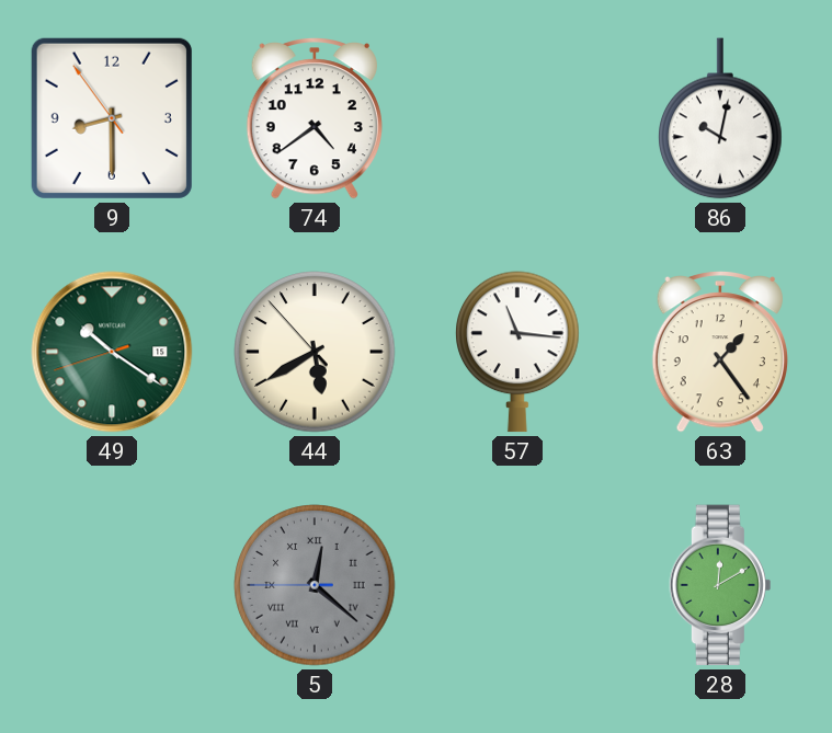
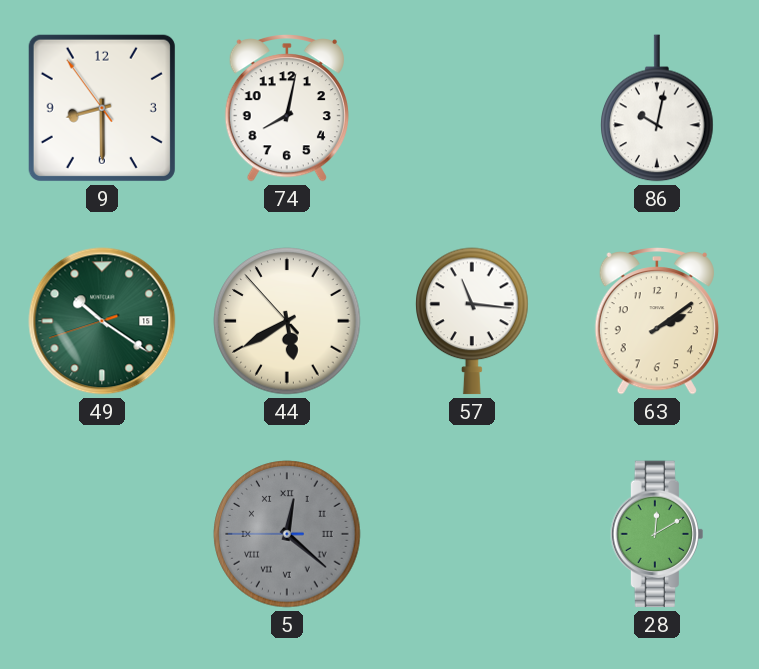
74: 4:39 -> 8:02 (287, 109)
63: 1:24 -> 2:09 (657, 322)
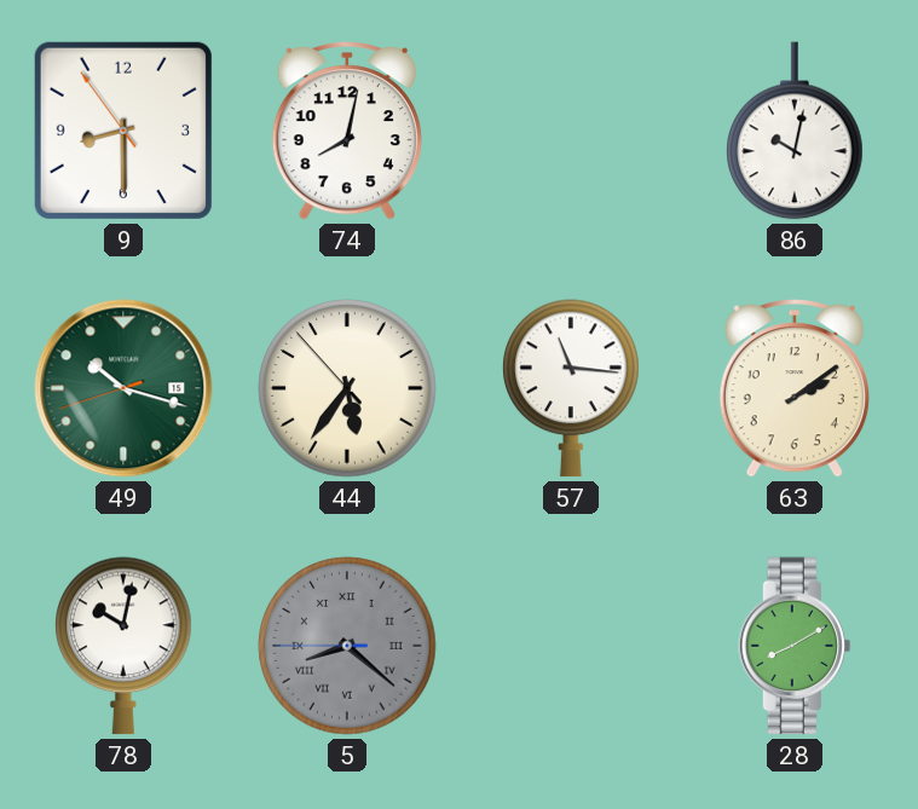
49: 10:20 -> 10:17 (123, 388)
44: 5:39 -> 5:35 (347, 388)
78: none -> 10:02 (123, 646)
5: 12:21 -> 8:21 (347, 646)
28: 12:10 -> 8:10 (793, 646)
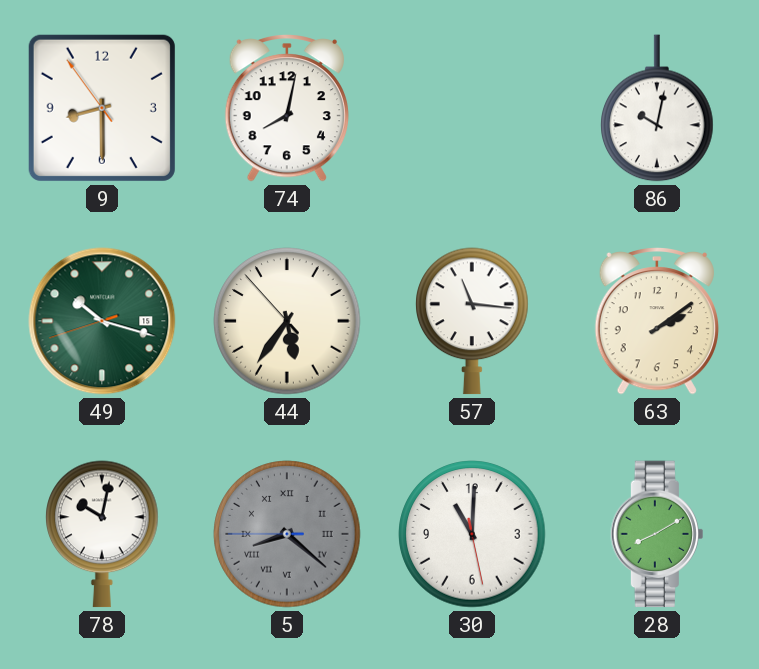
30: none -> 11:00 (472, 534)
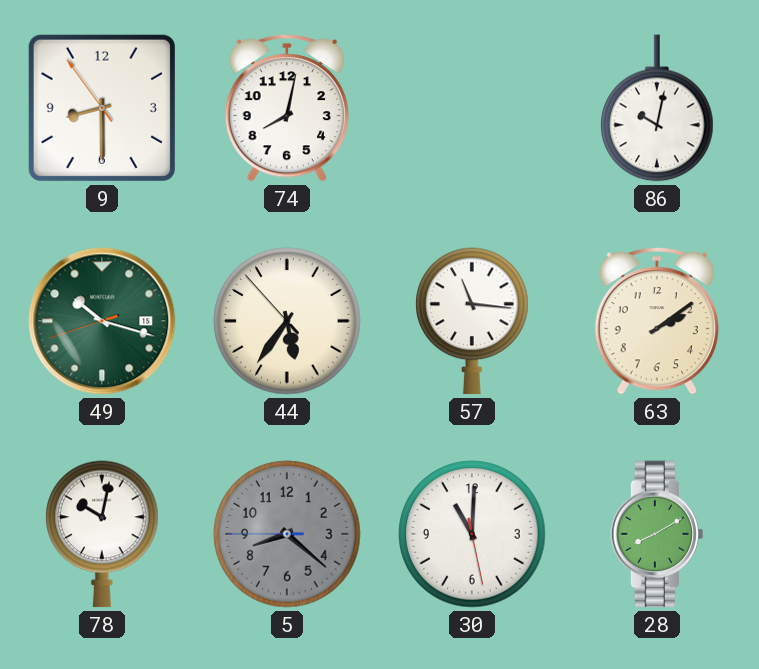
5 numerals: Roman -> Arabic (287, 534)
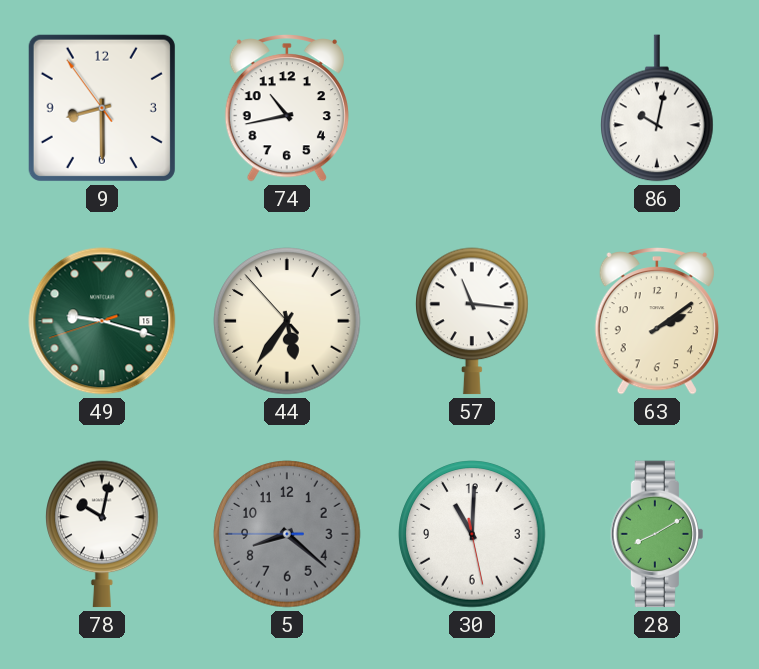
74: 8:02 -> 10:43 (287, 109)
49: 10:17 -> 9:17 (102, 321)
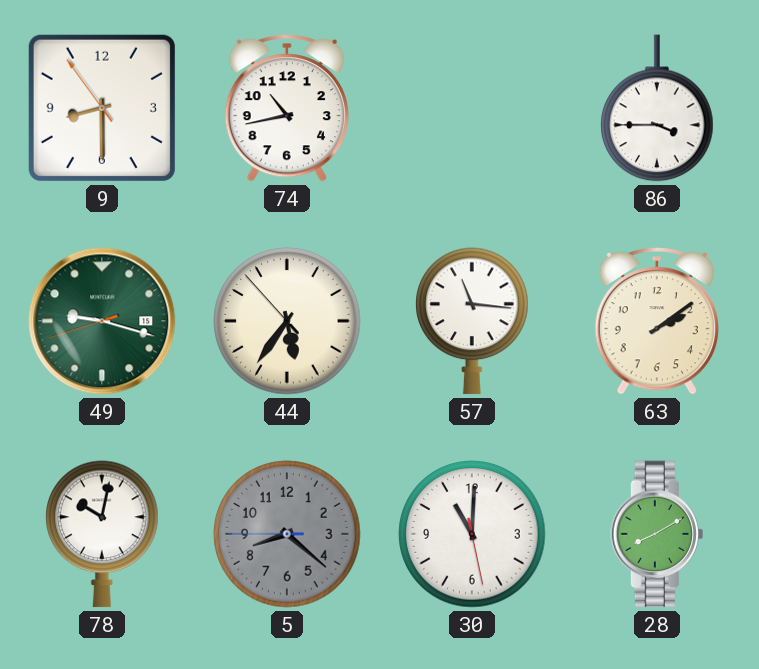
86: 10:02 -> 3:45 (657, 108)
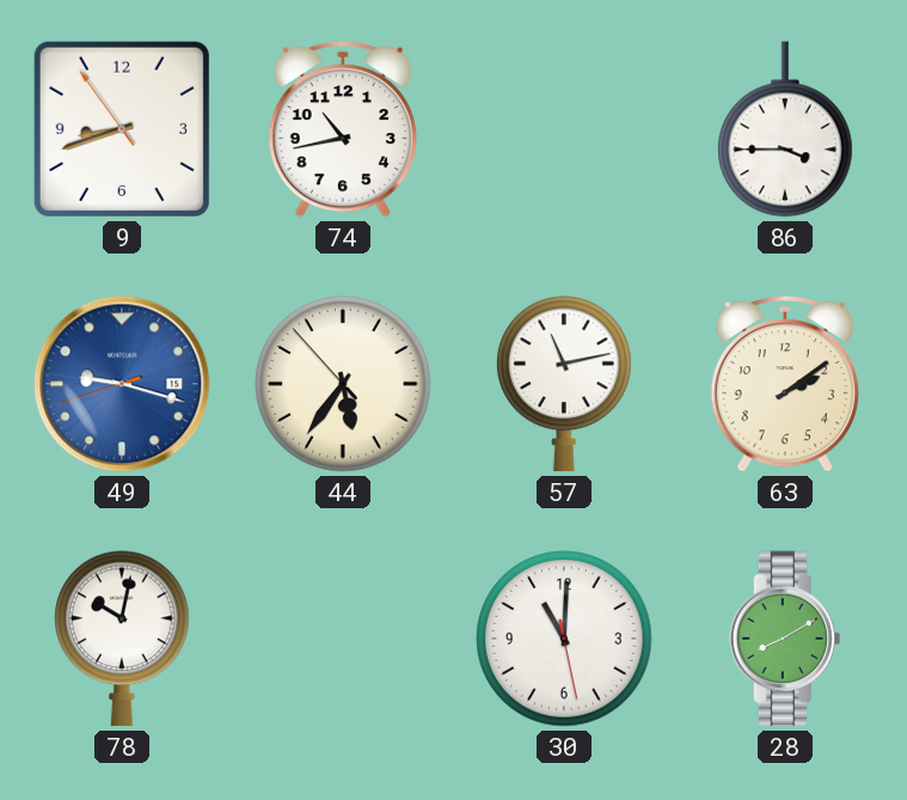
9: 8:29 -> 8:41 (122, 129)
49 dial: green -> blue (122, 384)
57: 11:16 -> 11:13 (564, 384)
5: 8:21 -> none (287, 534)
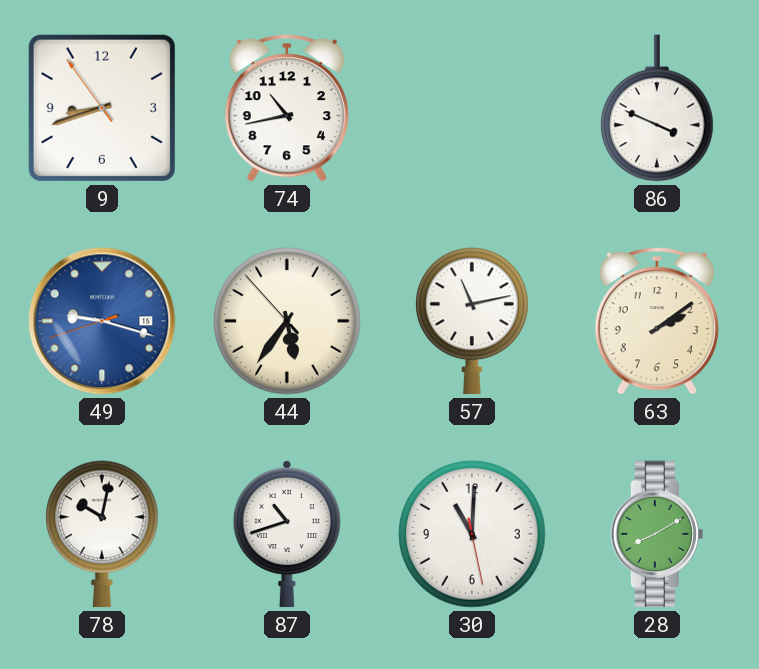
86: 3:45 -> 3:49 (657, 108)
87: none -> 10:42 (287, 534)
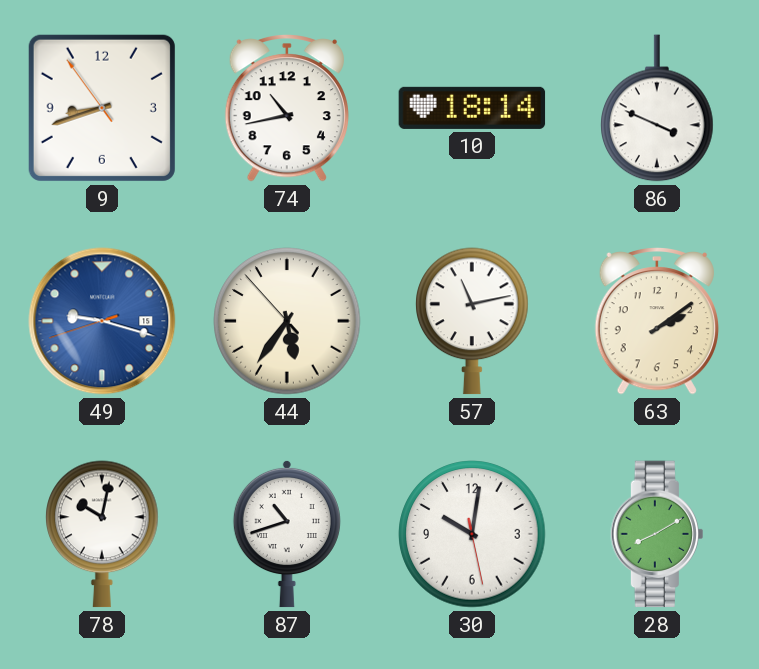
10: none -> 18:14 (472, 108)
30: 11:00 -> 10:01 (472, 534)
